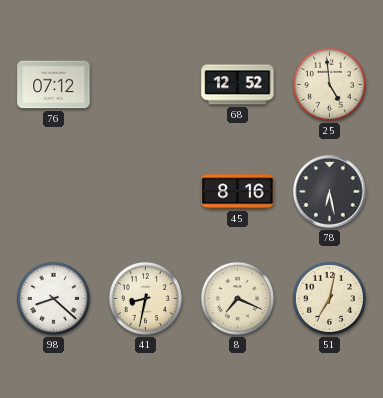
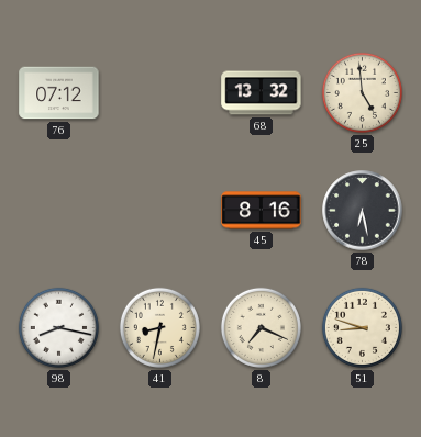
68: 12:52 -> 13:32 (262, 93)
98: 8:22 -> 8:17 (58, 327)
51: 7:02 -> 8:48 (362, 327)
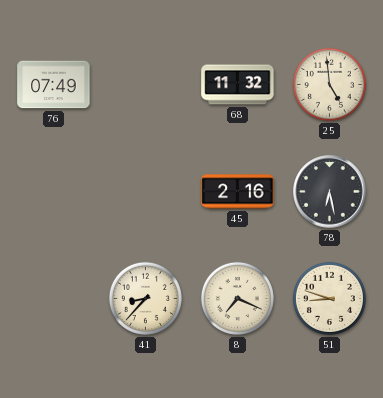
76: 07:12 -> 07:49 (54, 85)
68: 13:32 -> 11:32 (238, 85)
45: 8:16 -> 2:16 (238, 192)
98: 8:17 -> none (58, 327)
41: 8:32 -> 8:37 (145, 298)
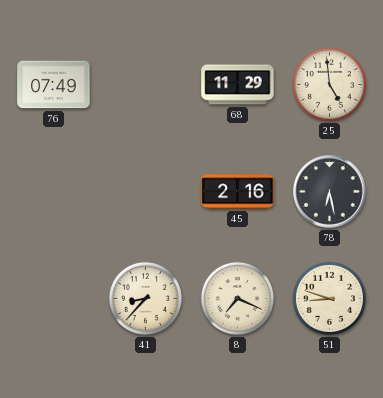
68: 11:32 -> 11:29 (238, 85)
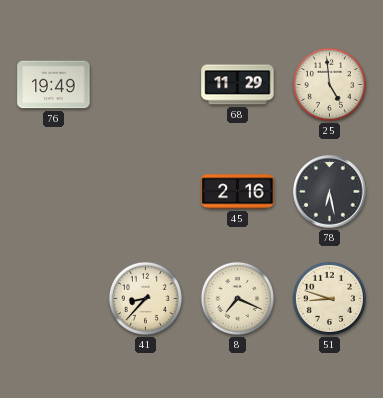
76: 07:49 -> 19:49 (54, 85)
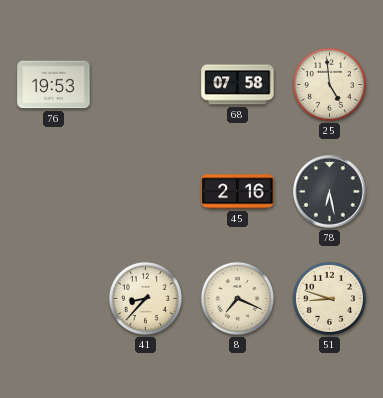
76: 19:49 -> 19:53 (54, 85)
68: 11:29 -> 07:58 (238, 85)
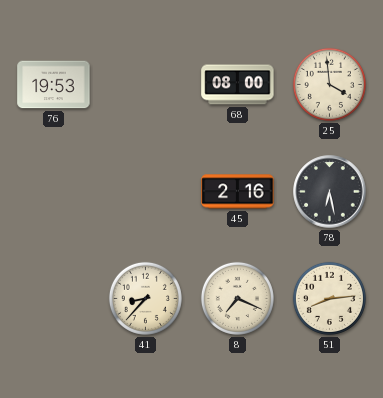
68: 07:58 -> 08:00 (238, 85)
25: 4:59 -> 3:59 (329, 84)
51: 8:48 -> 8:14 (329, 298)
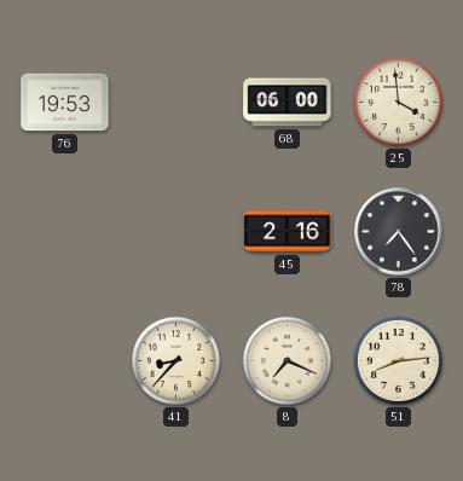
68: 08:00 -> 06:00 (288, 103)
78: 6:28 -> 7:24 (399, 232)
